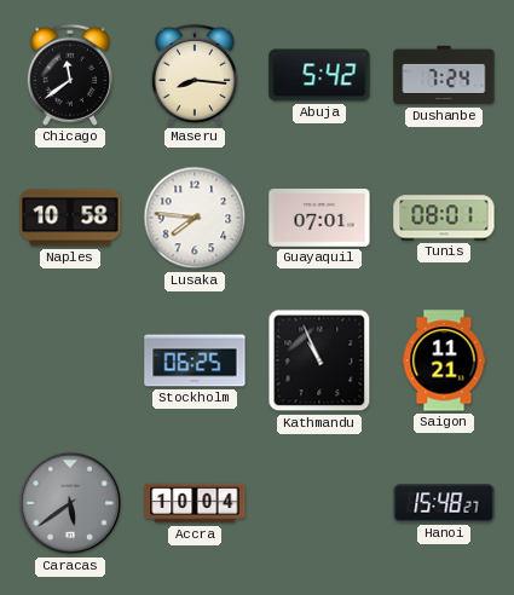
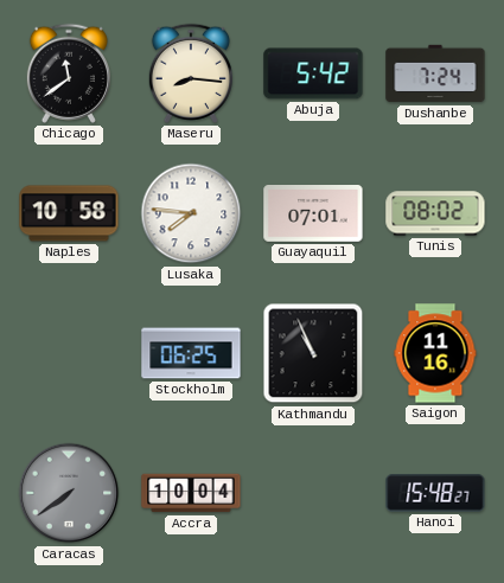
Tunis: 08:01 -> 08:02 (435, 213)
Saigon: 11:21 -> 11:16 (435, 353)
Caracas: 5:39 -> 7:39 (69, 493)
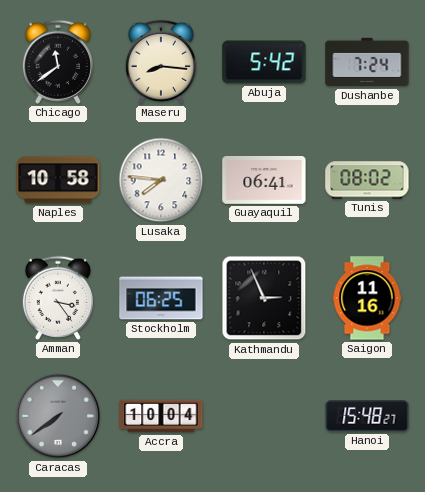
Guayaquil: 07:01 -> 06:41 (264, 181)
Amman: none -> 3:24 (58, 298)
Kathmandu: 10:56 -> 2:56 (264, 298)
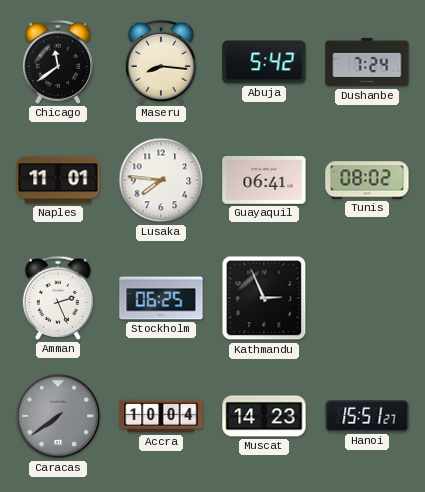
Naples: 10:58 -> 11:01 (58, 180)
Amman: 3:24 -> 2:26 (58, 298)
Saigon: 11:16 -> none (367, 298)
Muscat: none -> 14:23 (264, 416)
Hanoi: 15:48 -> 15:51 (367, 416)
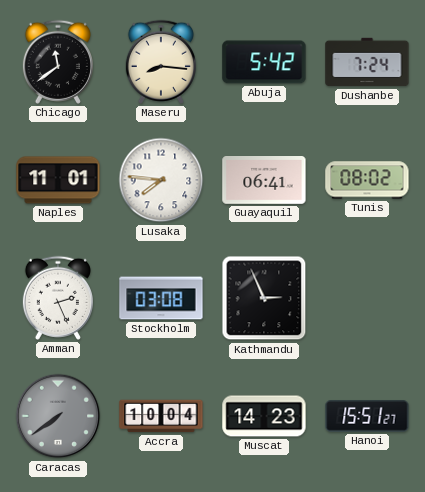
Stockholm: 06:25 -> 03:08 (161, 298)
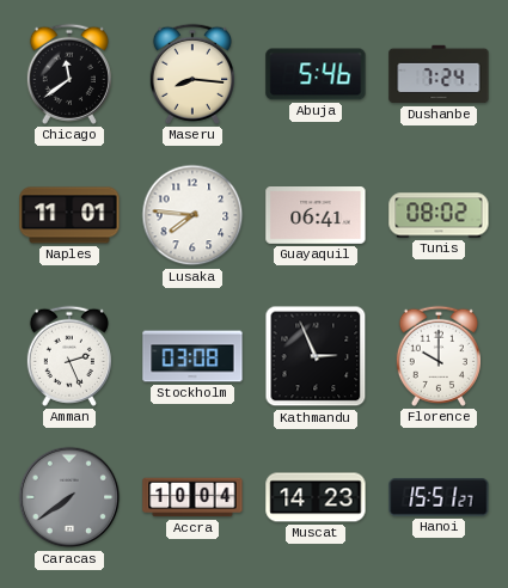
Abuja: 5:42 -> 5:46 (316, 74)
Florence: none -> 10:00 (439, 356)
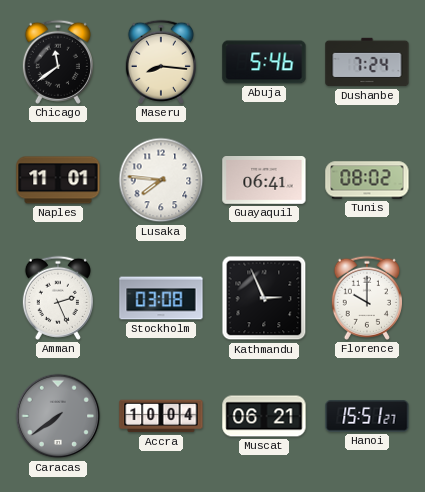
Muscat: 14:23 -> 06:21 (264, 416)
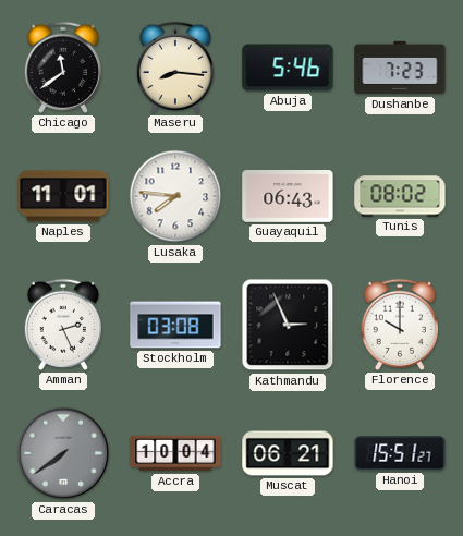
Dushanbe: 7:24 -> 7:23 (400, 68)
Guayaquil: 06:41 -> 06:43 (288, 197)
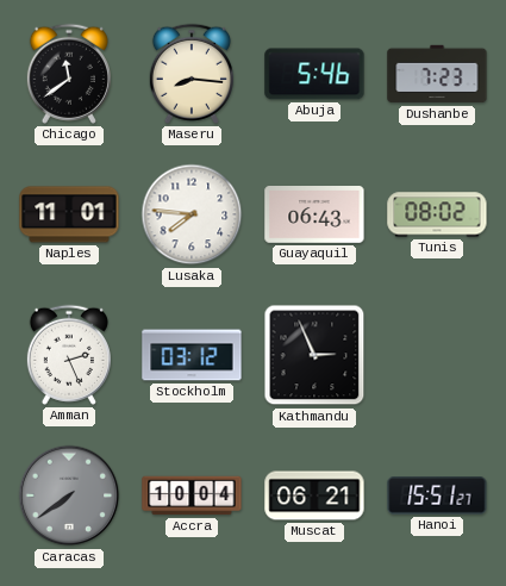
Stockholm: 03:08 -> 03:12 (192, 355)
Florence: 10:00 -> none (400, 325)
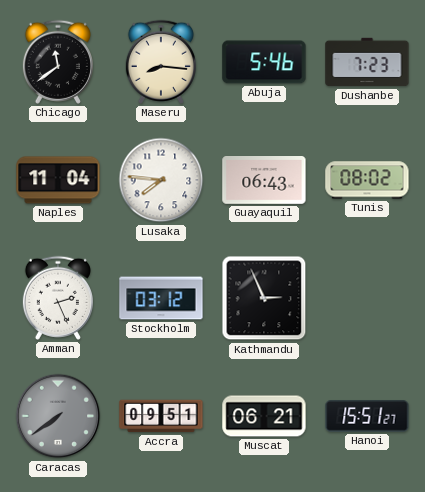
Naples: 11:01 -> 11:04 (58, 180)
Accra: 10:04 -> 09:51 (161, 416)
